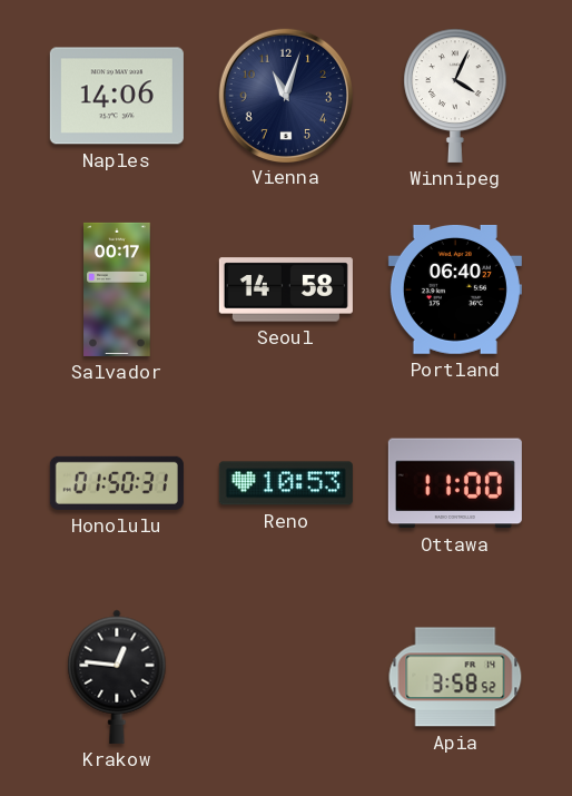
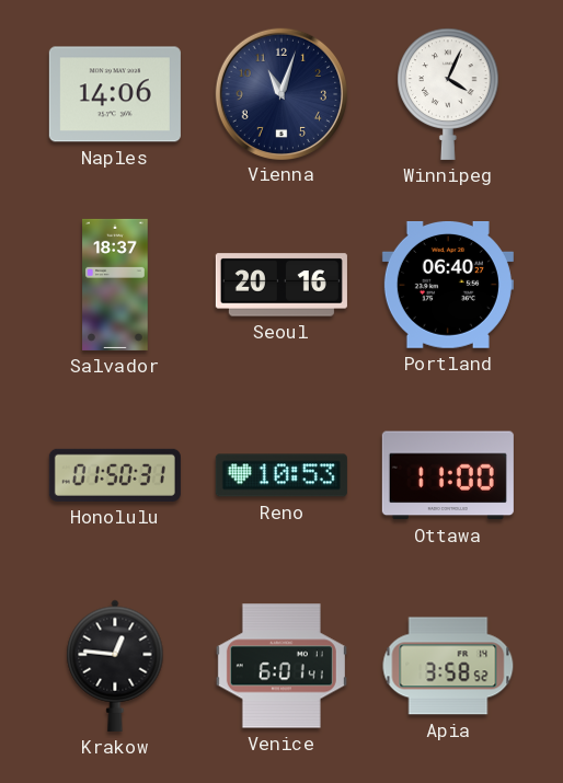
Salvador: 00:17 -> 18:37 (115, 285)
Seoul: 14:58 -> 20:16 (281, 285)
Venice: none -> 6:01 (281, 666)
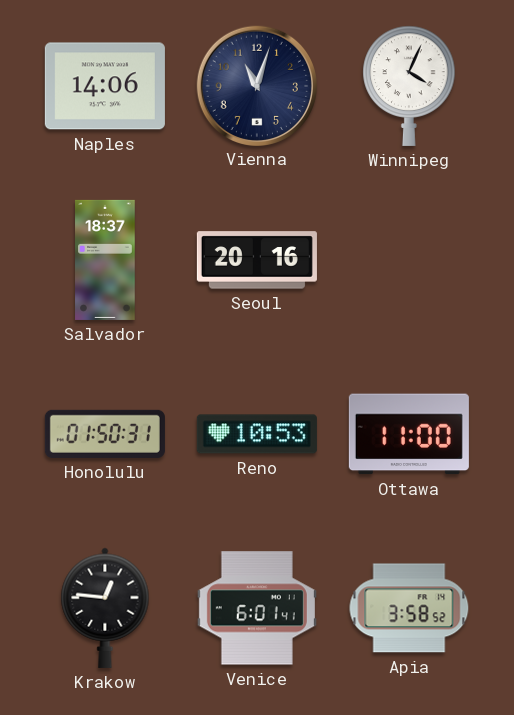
Portland: 06:40 -> none (448, 286)
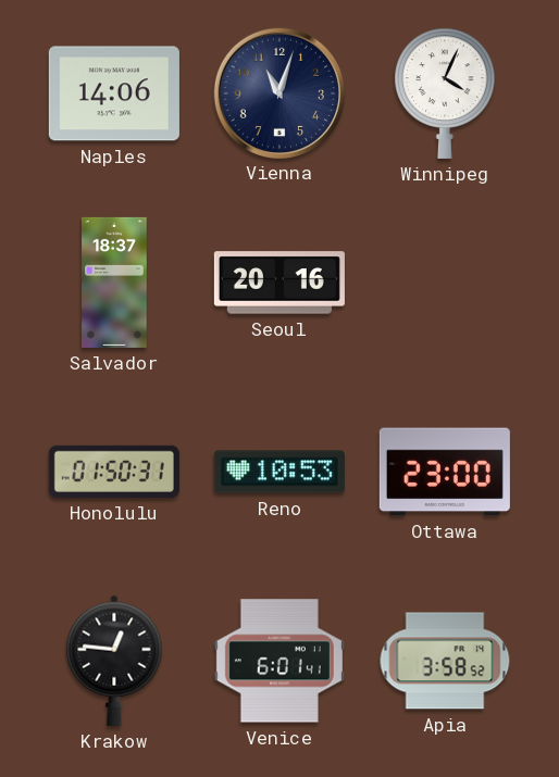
Ottawa: 11:00 -> 23:00 (445, 472)
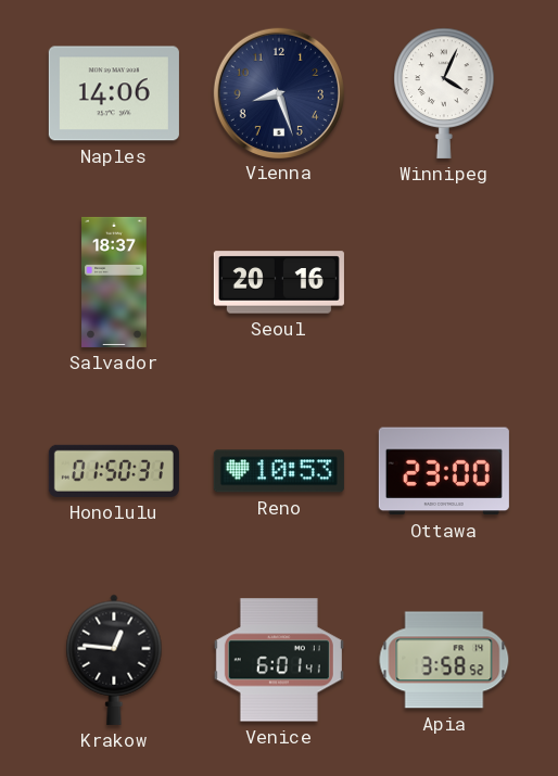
Vienna: 11:03 -> 8:27 (278, 92)
